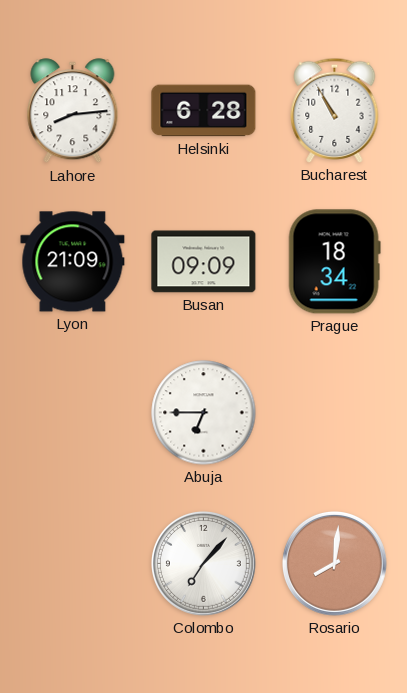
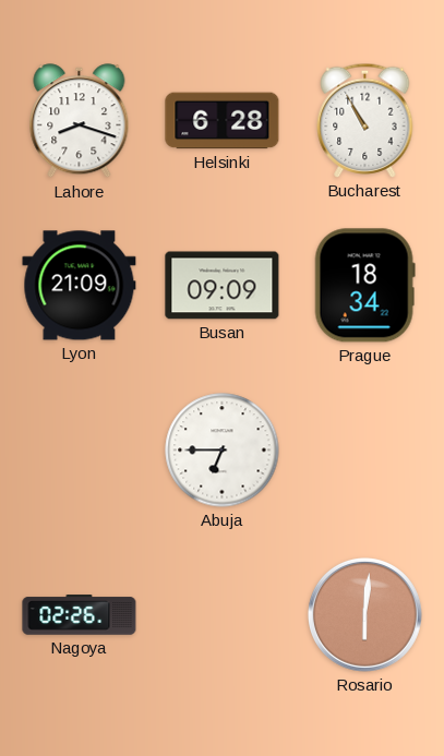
Lahore: 8:14 -> 8:18 (80, 121)
Nagoya: none -> 02:26 (80, 615)
Colombo: 7:07 -> none (203, 563)
Rosario: 8:01 -> 6:01 (364, 614)
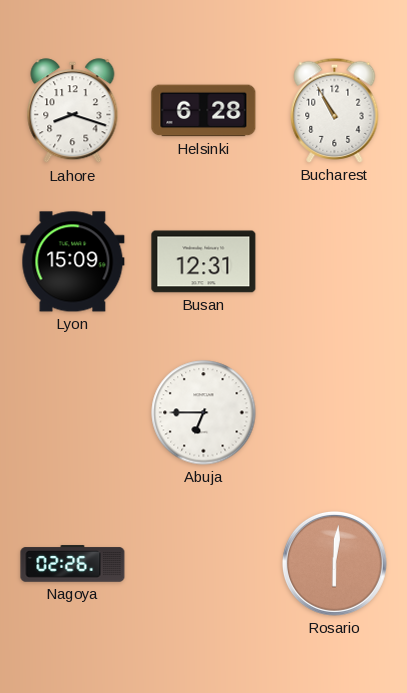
Lyon: 21:09 -> 15:09 (73, 262)
Busan: 09:09 -> 12:31 (204, 262)
Prague: 18:34 -> none (364, 286)
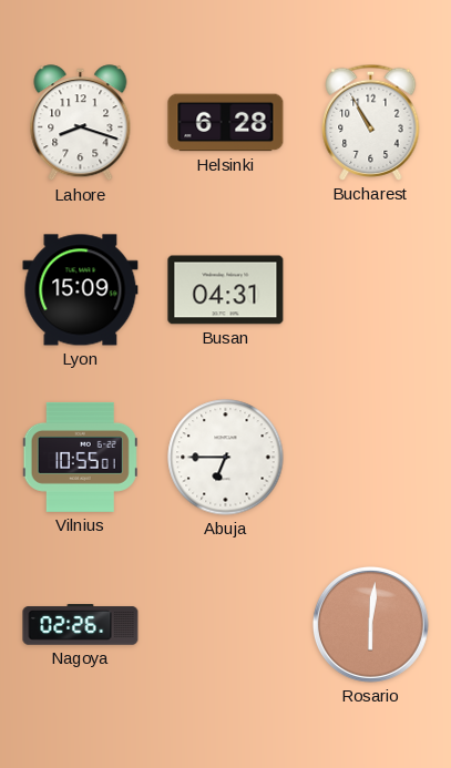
Busan: 12:31 -> 04:31 (226, 290)
Vilnius: none -> 10:55 (80, 457)
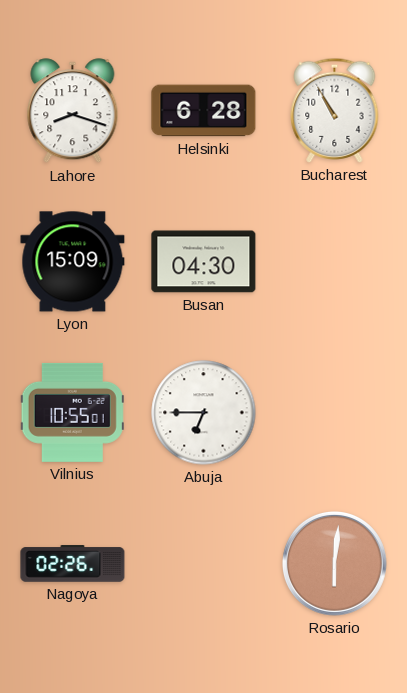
Busan: 04:31 -> 04:30 (204, 262)
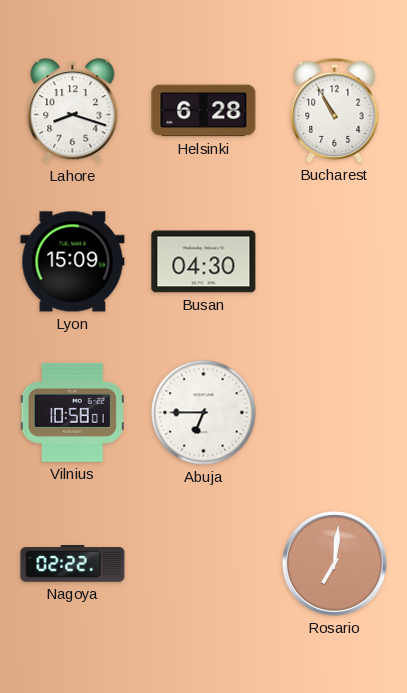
Vilnius: 10:55 -> 10:58 (72, 412)
Nagoya: 02:26 -> 02:22 (73, 564)
Rosario: 6:01 -> 7:01 (334, 563)
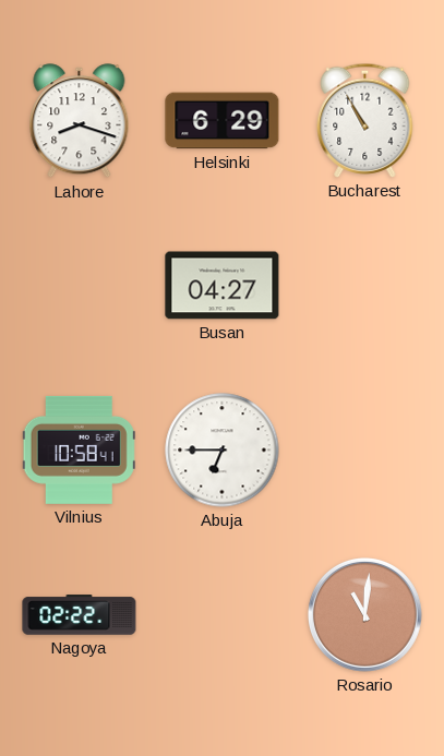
Helsinki: 6:28 -> 6:29 (223, 121)
Lyon: 15:09 -> none (73, 262)
Busan: 04:30 -> 04:27 (223, 286)
Vilnius: 10:58:01 -> 10:58:41 (79, 449)
Rosario: 7:01 -> 11:01 (364, 614)
